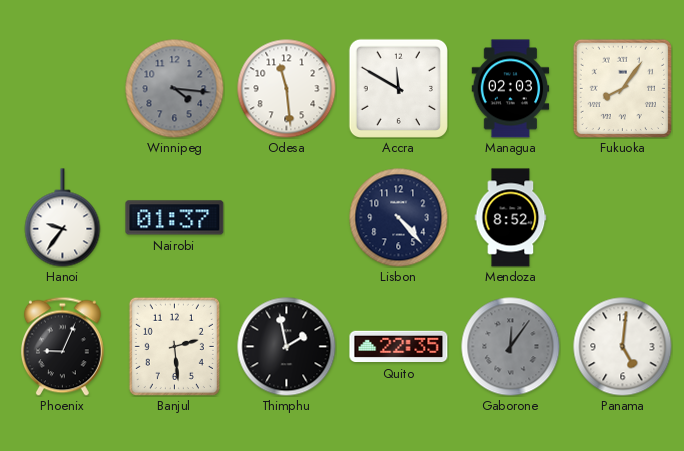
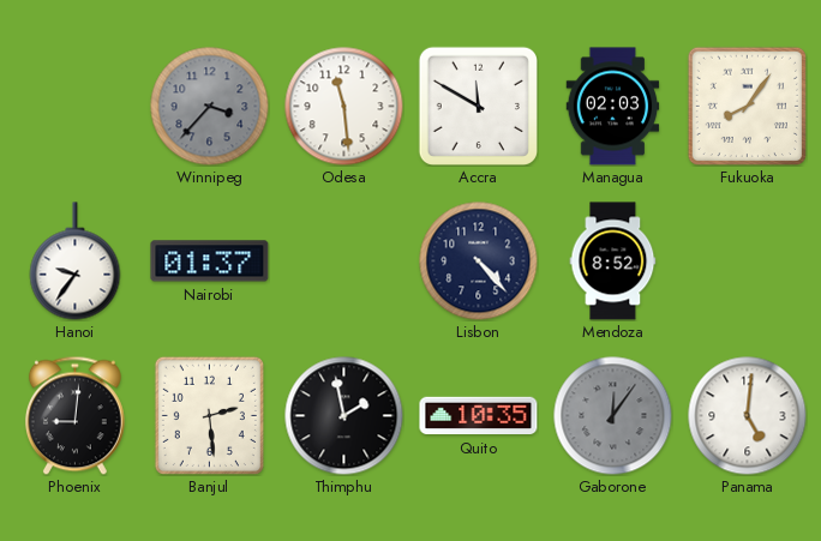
Winnipeg: 4:16 -> 3:37 (210, 107)
Phoenix: 9:04 -> 9:01 (74, 415)
Quito: 22:35 -> 10:35 (479, 416)
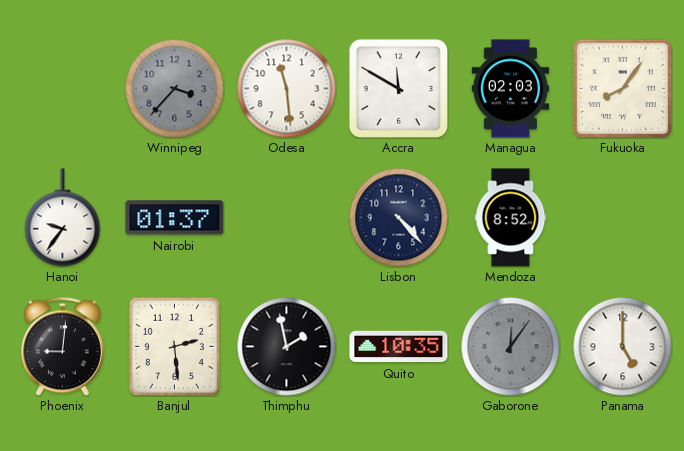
Panama: 5:01 -> 5:00 (623, 347)
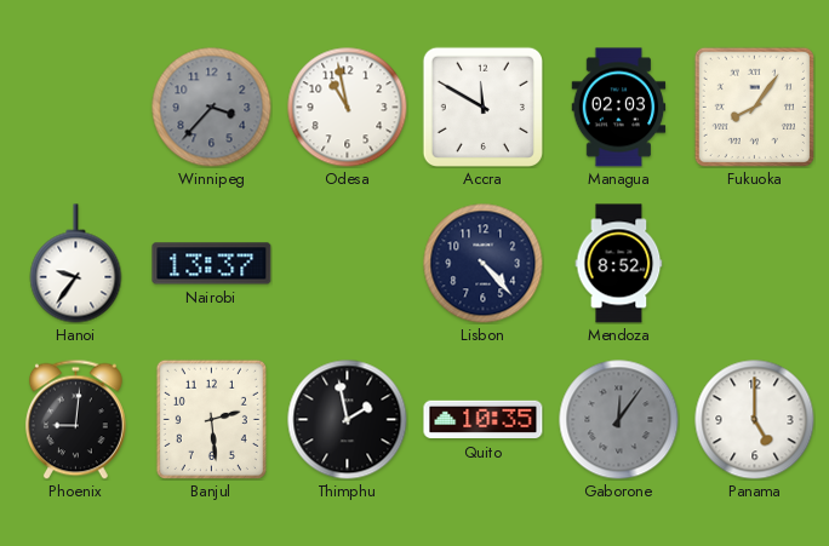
Odesa: 11:29 -> 10:58 (348, 108)
Nairobi: 01:37 -> 13:37 (212, 264)
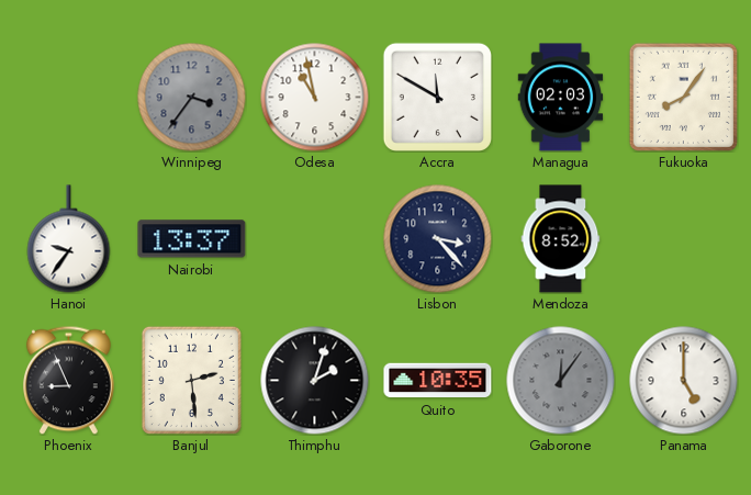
Winnipeg: 3:37 -> 3:36 (192, 98)
Lisbon: 4:23 -> 3:23 (438, 239)
Phoenix: 9:01 -> 8:56 (68, 380)
Thimphu: 1:58 -> 2:03 (315, 381)
